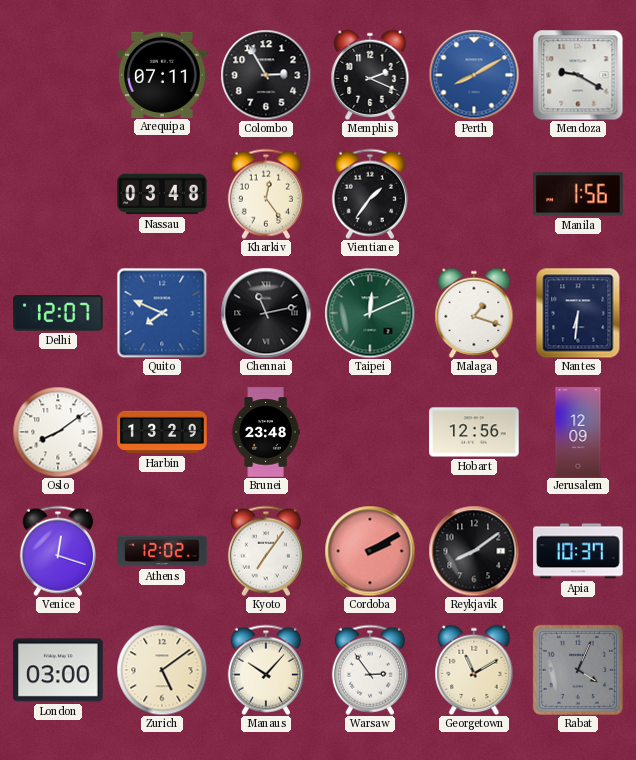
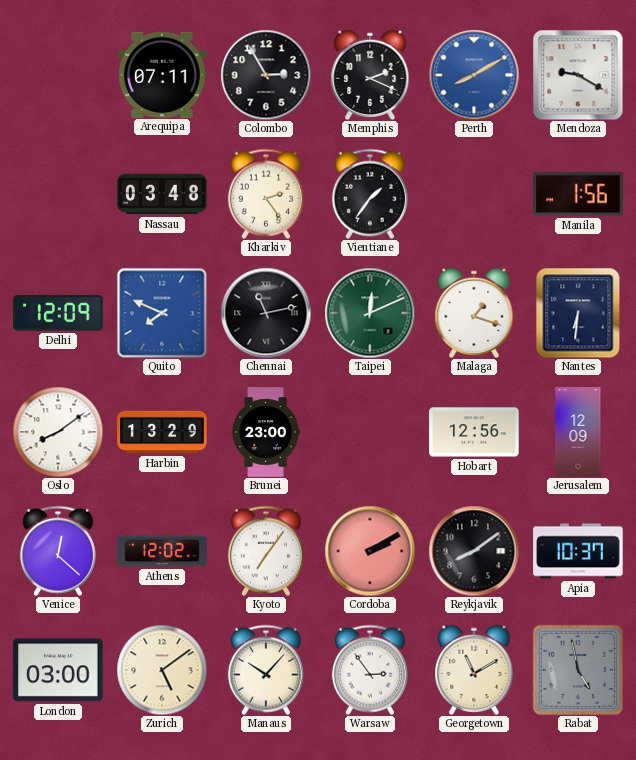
Kharkiv: 12:24 -> 2:24 (266, 194)
Delhi: 12:07 -> 12:09 (58, 313)
Brunei: 23:48 -> 23:00 (266, 432)
Venice: 12:18 -> 12:22 (58, 551)
Rabat: 4:04 -> 4:58 (578, 670)
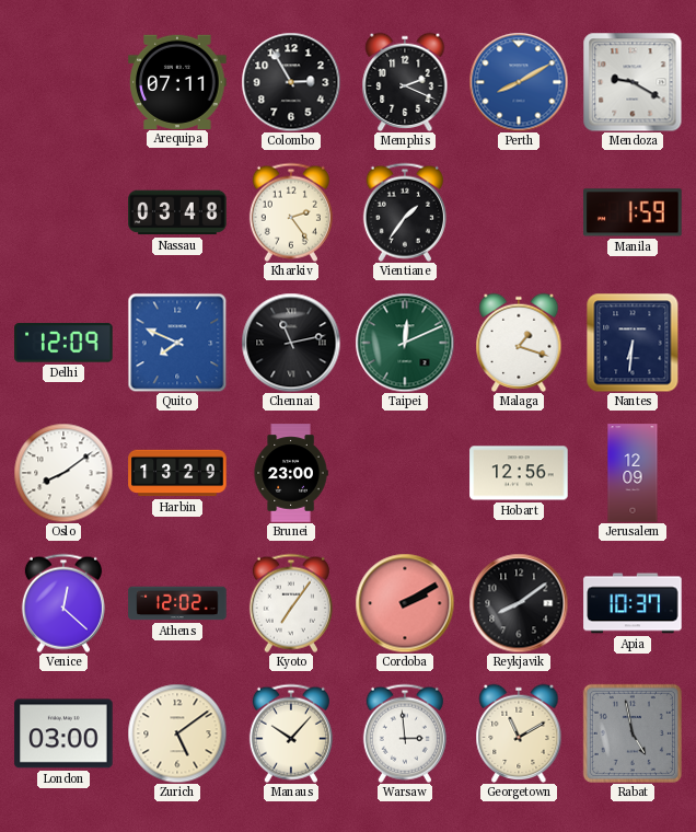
Manila: 1:56 -> 1:59 (633, 212)
Warsaw: 2:54 -> 2:59 (405, 733)
